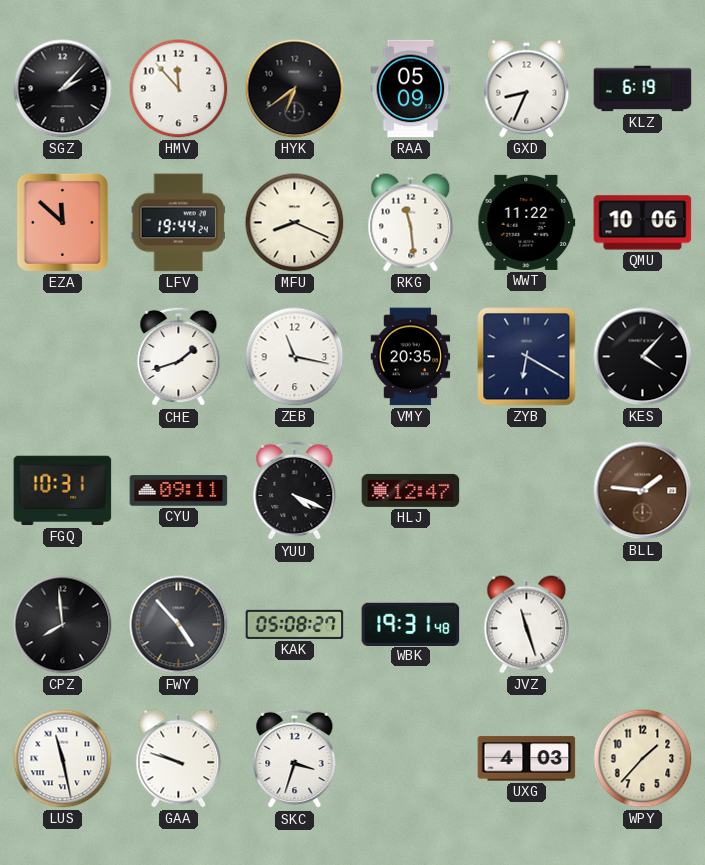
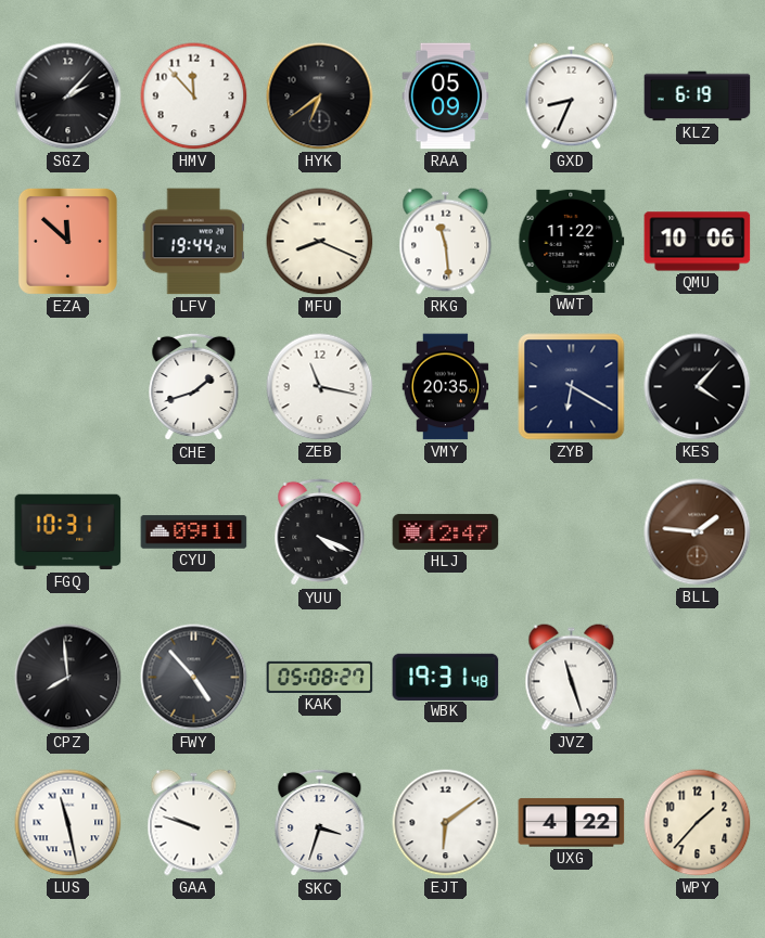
EJT: none -> 6:09 (446, 823)
UXG: 4:03 -> 4:22 (572, 823)
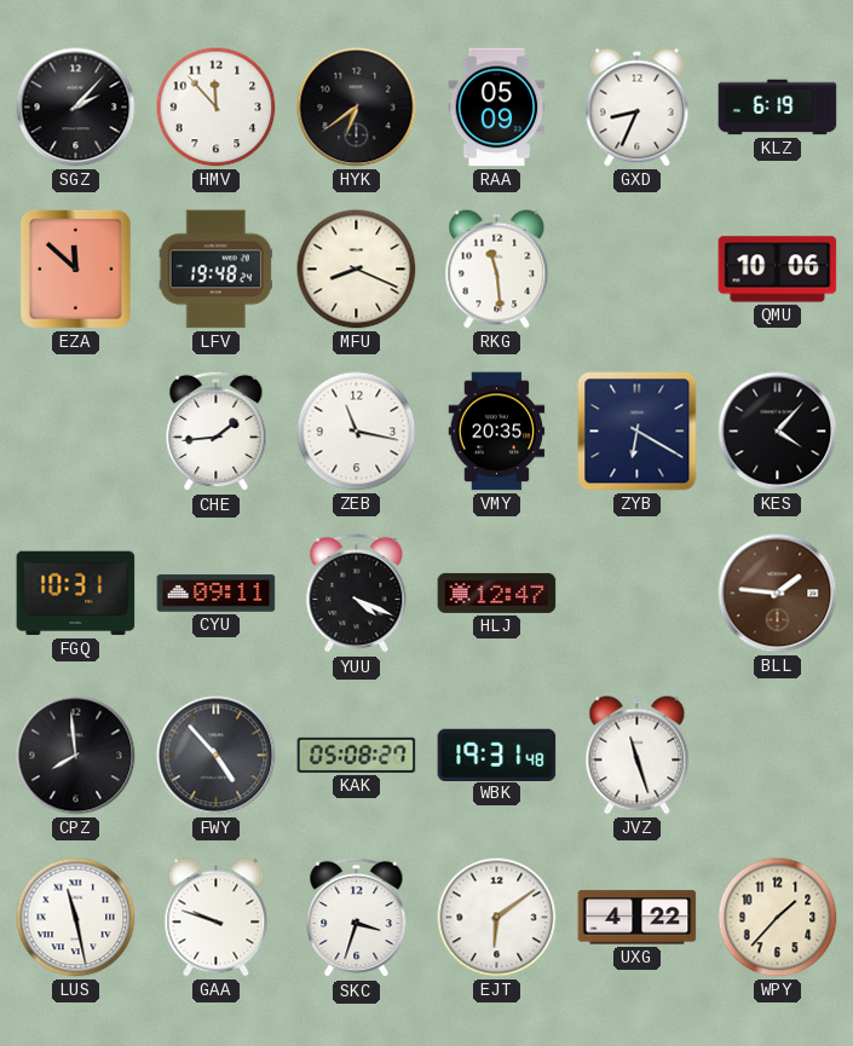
LFV: 19:44 -> 19:48 (215, 270)
WWT: 11:22 -> none (572, 241)
CHE: 1:42 -> 1:44 (217, 432)
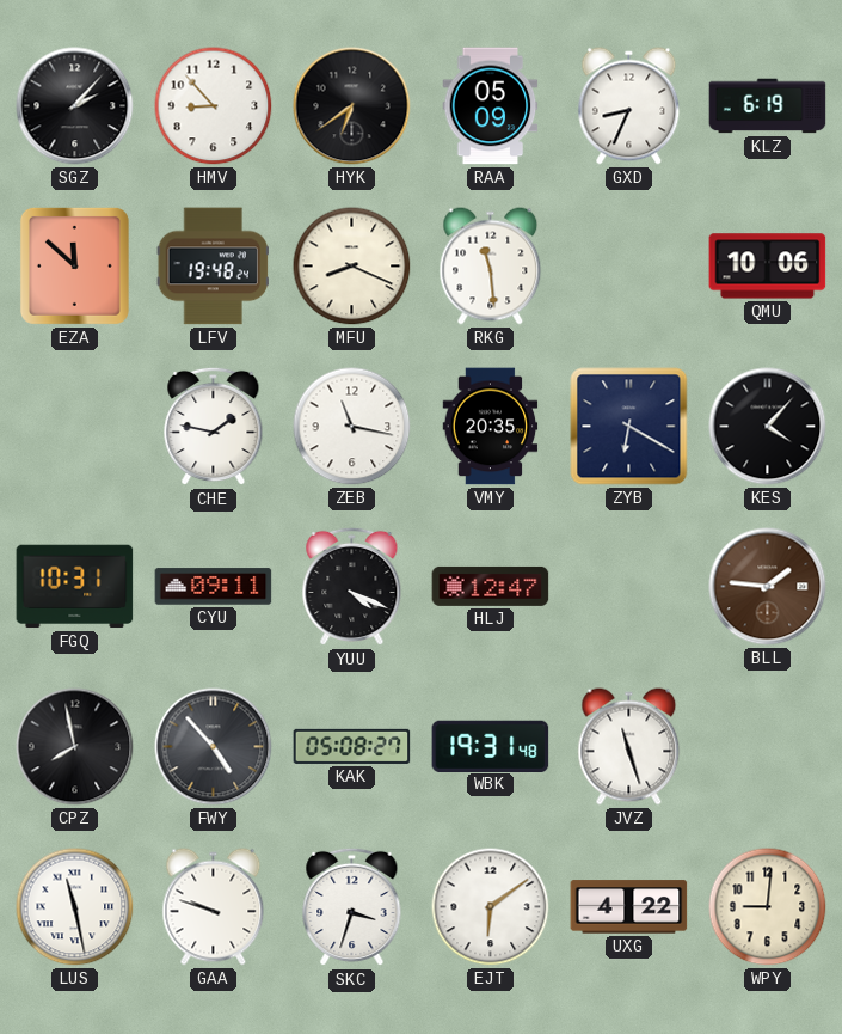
HMV: 11:53 -> 8:53 (214, 106)
CHE: 1:44 -> 1:47 (214, 427)
CPZ: 7:59 -> 7:58 (75, 747)
WPY: 1:37 -> 9:01 (768, 907)
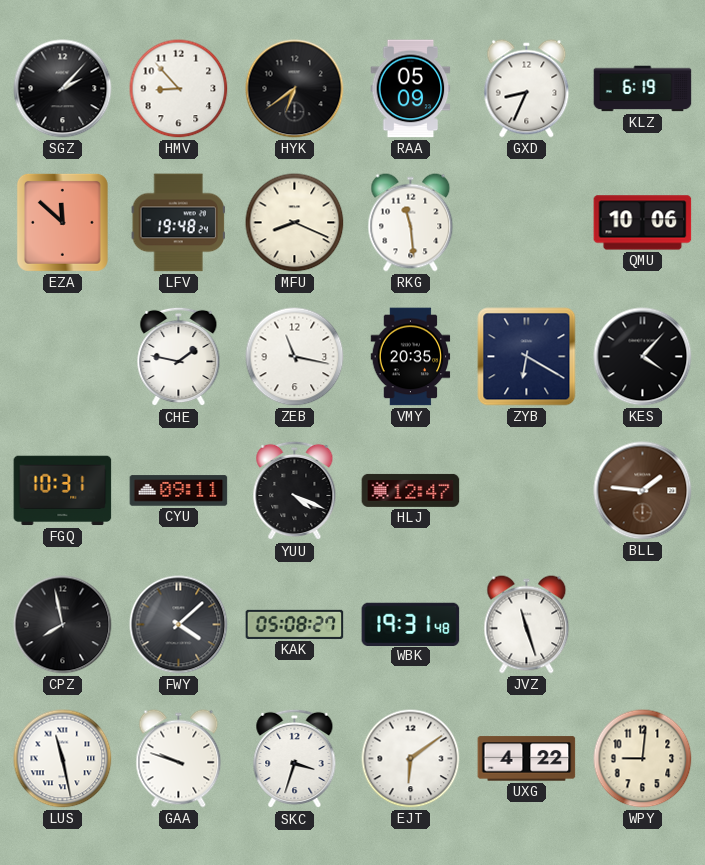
FWY: 4:53 -> 4:08 (179, 625)
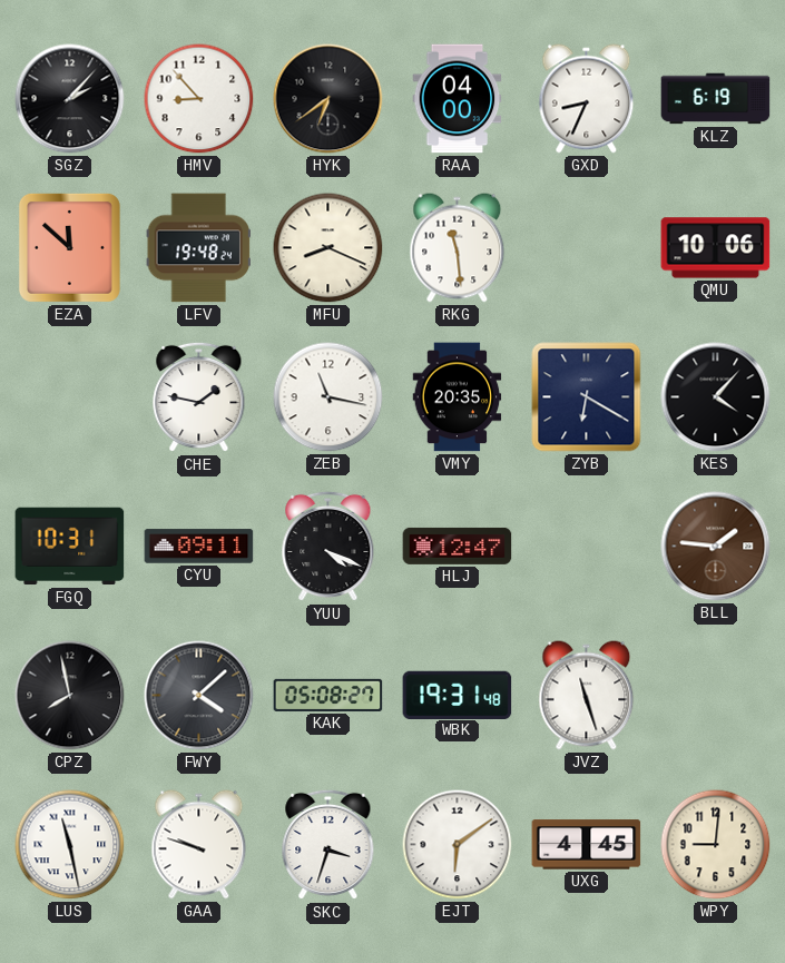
RAA: 05:09 -> 04:00 (458, 99)
UXG: 4:22 -> 4:45 (587, 845)
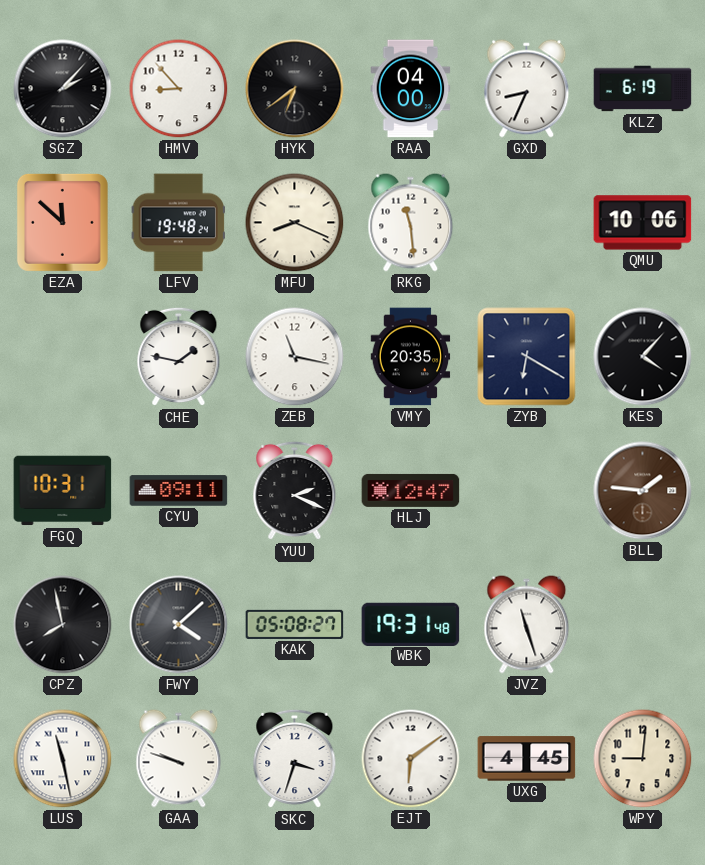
YUU: 4:19 -> 2:19 (295, 491)
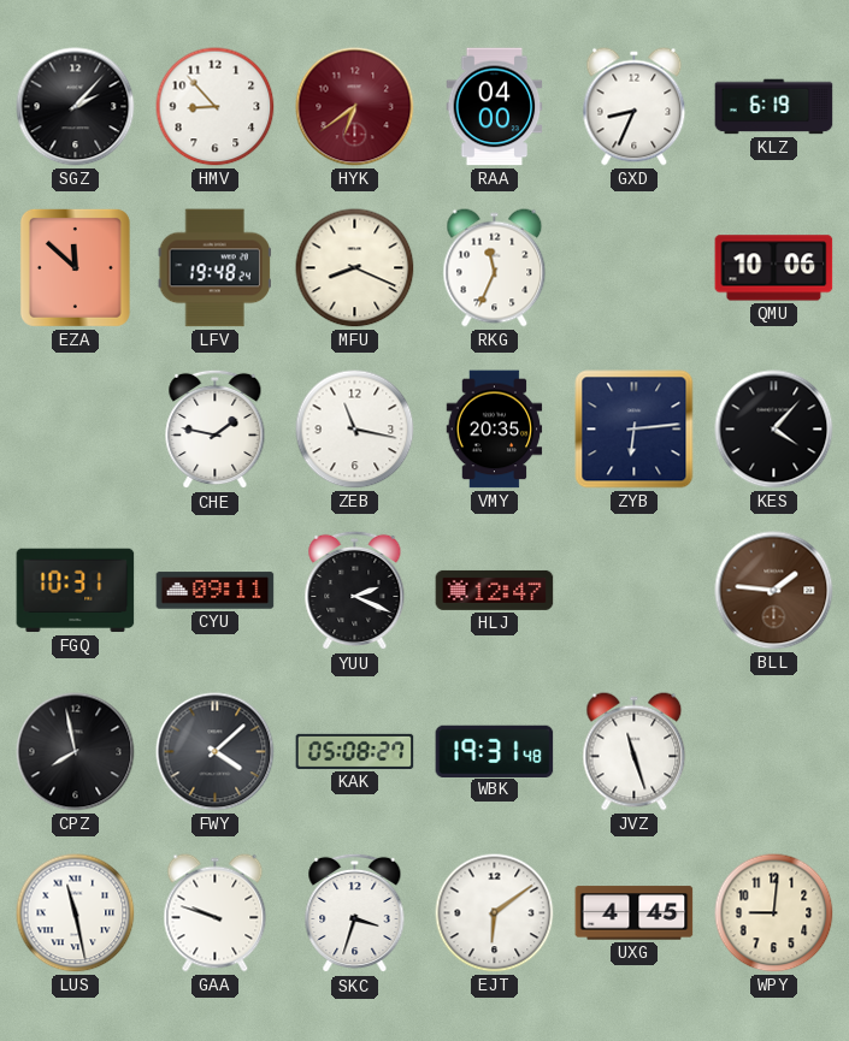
HYK dial: black -> burgundy (355, 107)
RKG: 11:29 -> 11:34 (495, 268)
ZYB: 6:20 -> 6:14 (635, 430)
